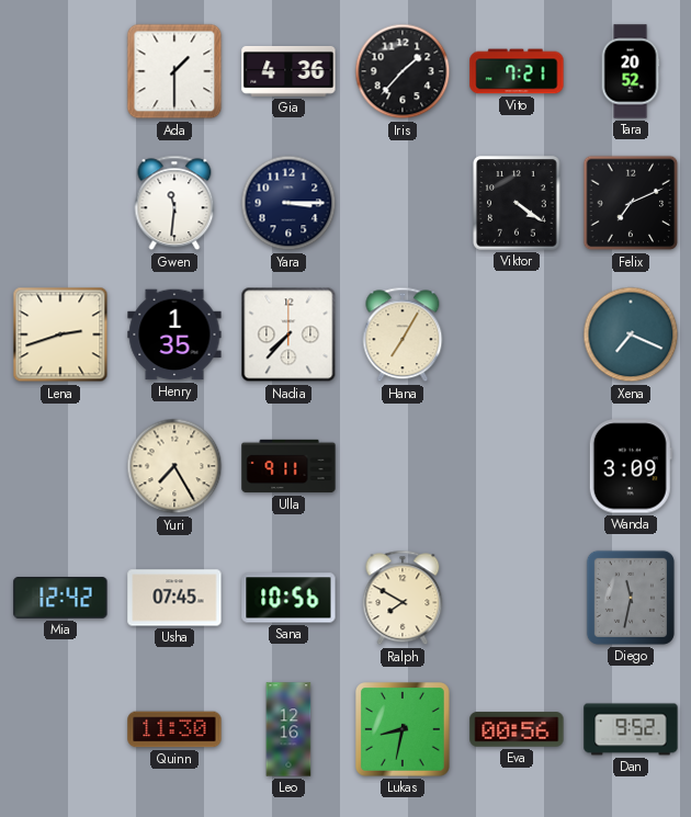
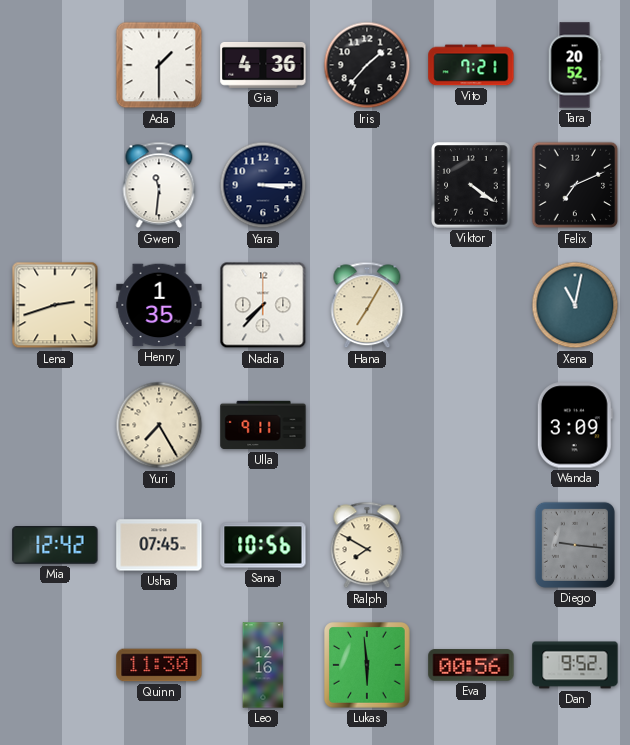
Xena: 7:19 -> 11:02 (575, 305)
Diego: 11:32 -> 9:16 (575, 545)
Lukas: 8:32 -> 5:59 (368, 666)
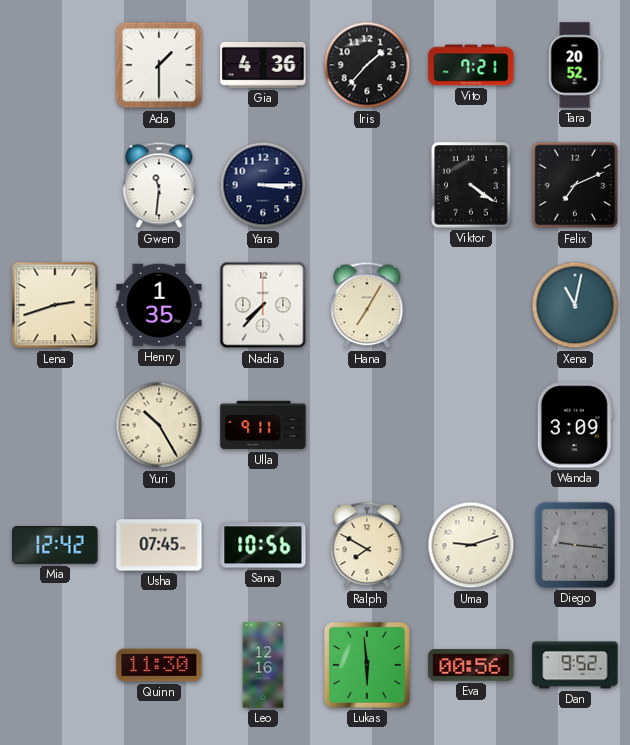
Yuri: 7:25 -> 10:25 (159, 425)
Uma: none -> 9:12 (471, 545)
